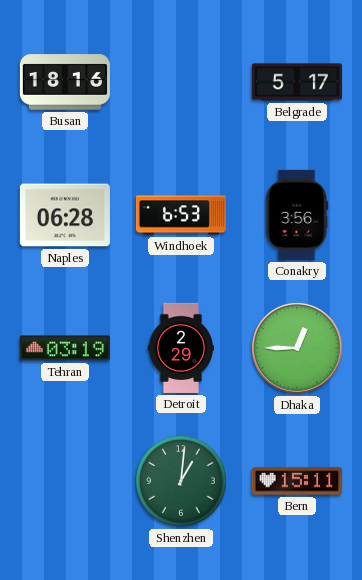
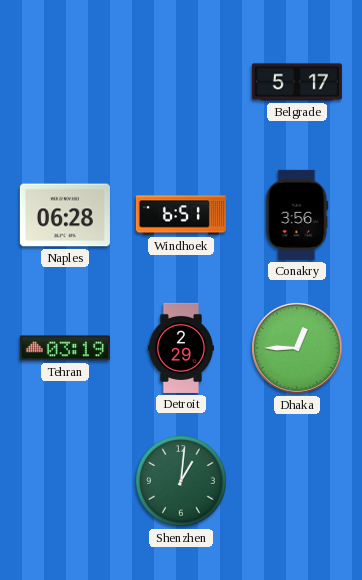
Busan: 18:16 -> none (65, 82)
Windhoek: 6:53 -> 6:51 (181, 215)
Bern: 15:11 -> none (297, 481)
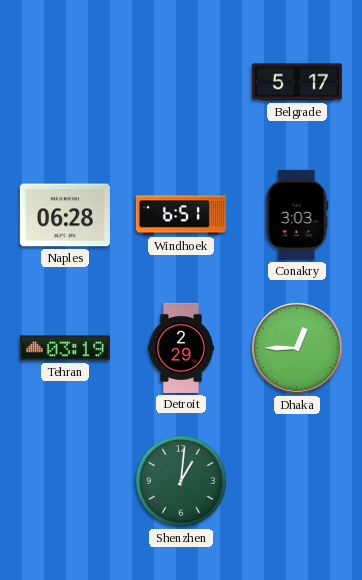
Conakry: 3:56 -> 3:03 (297, 215)
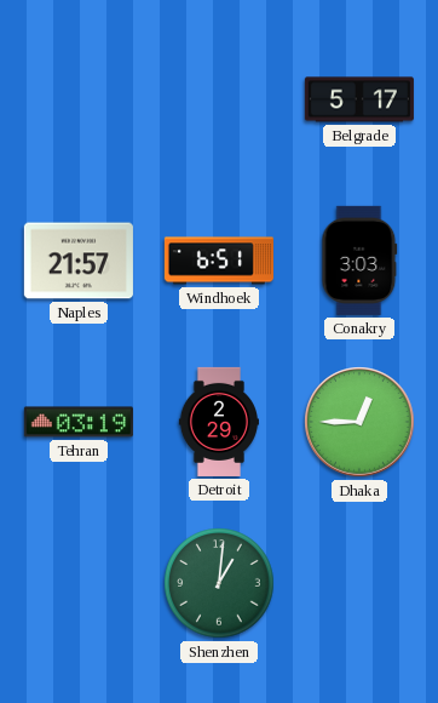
Naples: 06:28 -> 21:57 (79, 261)
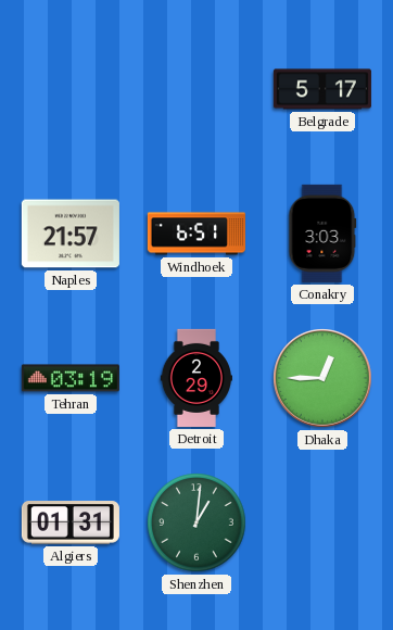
Algiers: none -> 01:31 (71, 522)
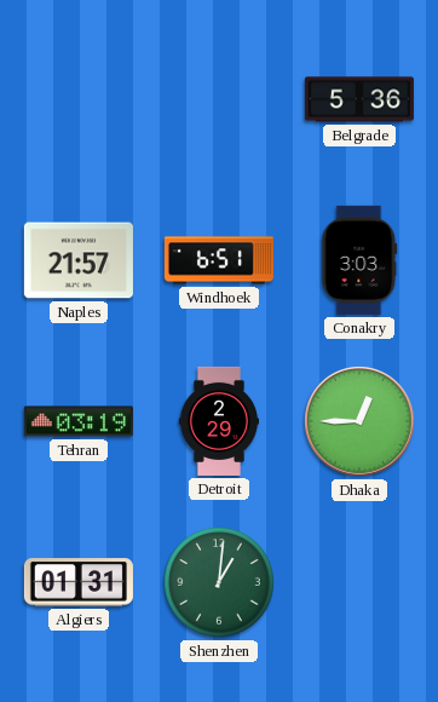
Belgrade: 5:17 -> 5:36 (359, 99)
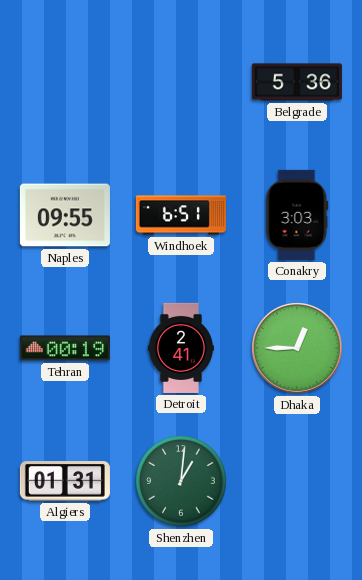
Naples: 21:57 -> 09:55 (65, 215)
Tehran: 03:19 -> 00:19 (65, 348)
Detroit: 2:29 -> 2:41 (180, 348)
